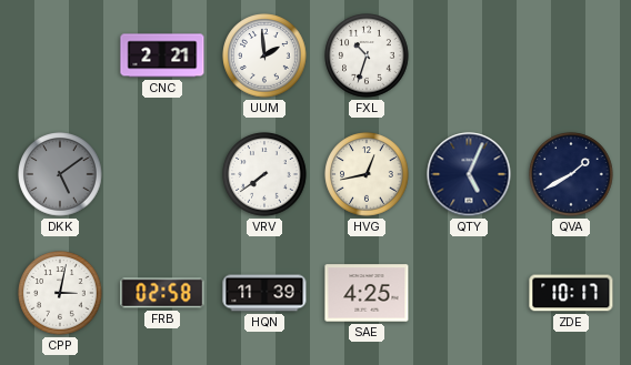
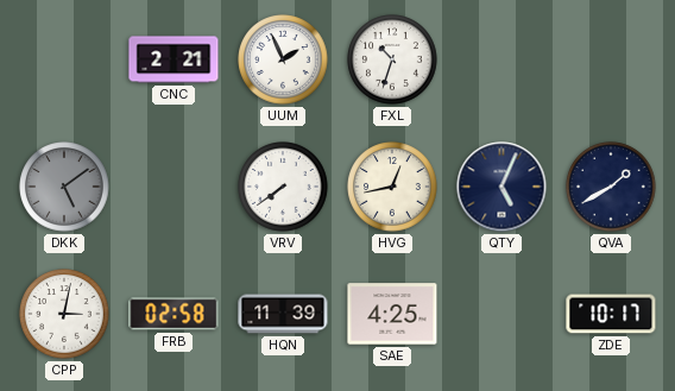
UUM: 1:59 -> 1:56 (283, 59)
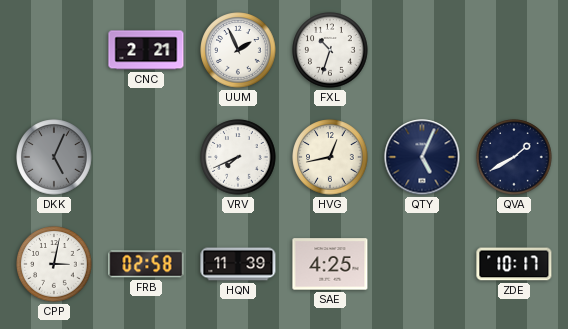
DKK: 5:09 -> 5:04 (54, 157)
VRV: 7:39 -> 7:41 (238, 157)
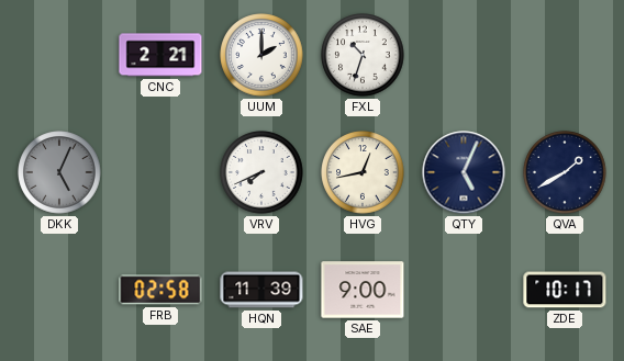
UUM: 1:56 -> 2:00 (261, 55)
CPP: 3:02 -> none (54, 264)
SAE: 4:25 -> 9:00 (363, 290)
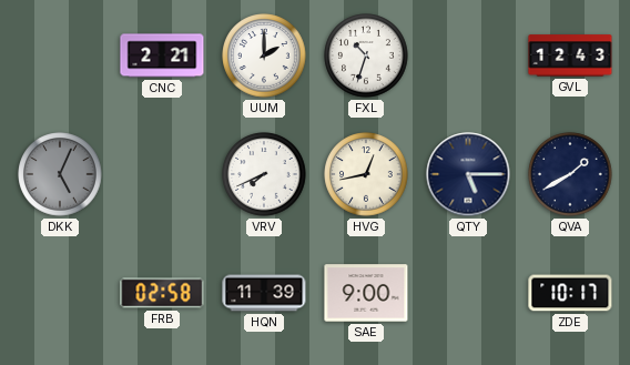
GVL: none -> 12:43 (570, 55)
QTY: 5:04 -> 5:15 (468, 174)
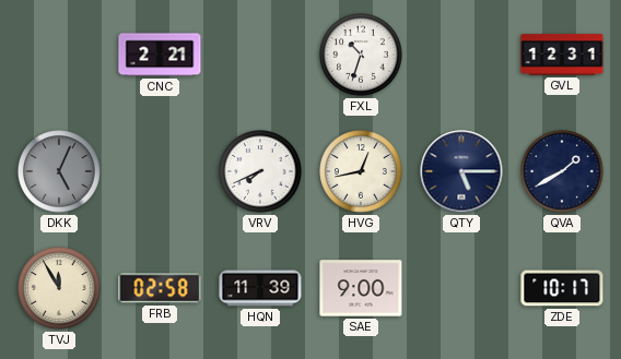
UUM: 2:00 -> none (264, 55)
GVL: 12:43 -> 12:31 (562, 55)
TVJ: none -> 11:55 (59, 288)
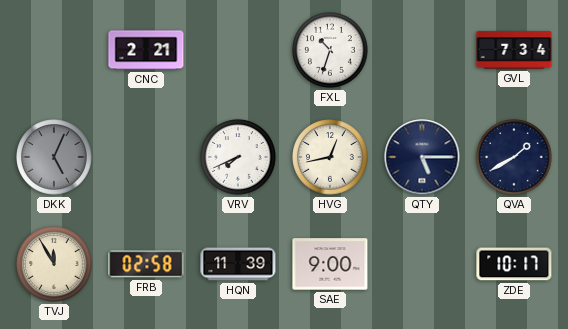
GVL: 12:31 -> 7:34 (514, 50)
